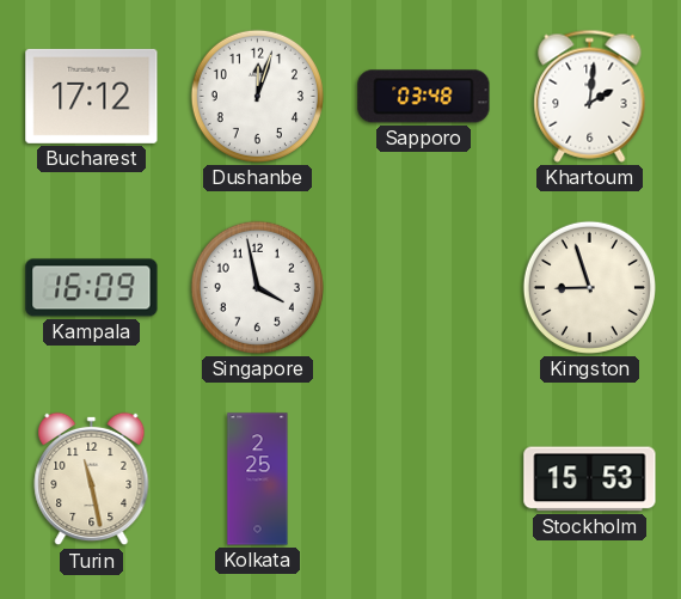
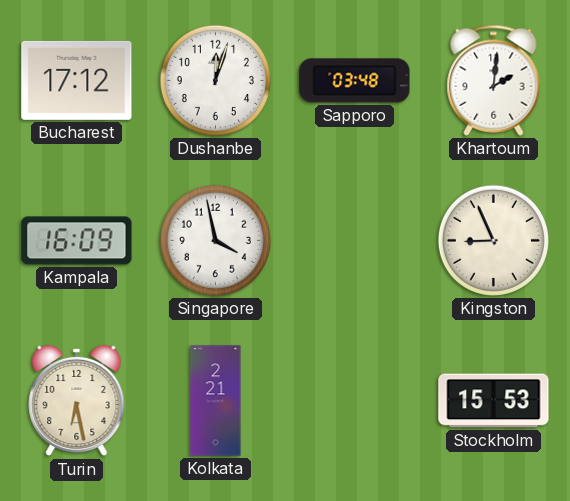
Kingston: 8:57 -> 8:56 (493, 240)
Turin: 11:28 -> 6:28 (77, 401)
Kolkata: 2:25 -> 2:21 (216, 401)
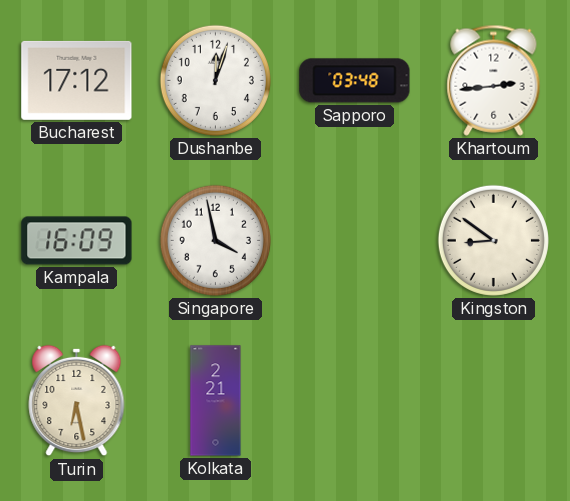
Khartoum: 2:01 -> 2:44 (494, 80)
Kingston: 8:56 -> 8:51 (493, 240)
Stockholm: 15:53 -> none (494, 401)
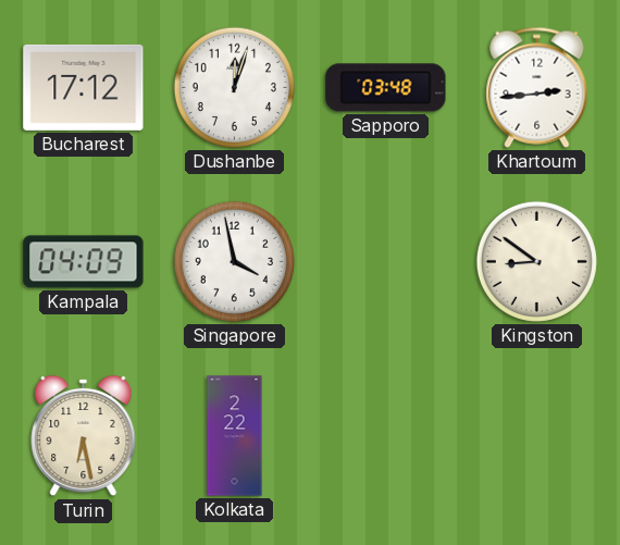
Kampala: 16:09 -> 04:09 (84, 262)
Kolkata: 2:21 -> 2:22 (235, 436)
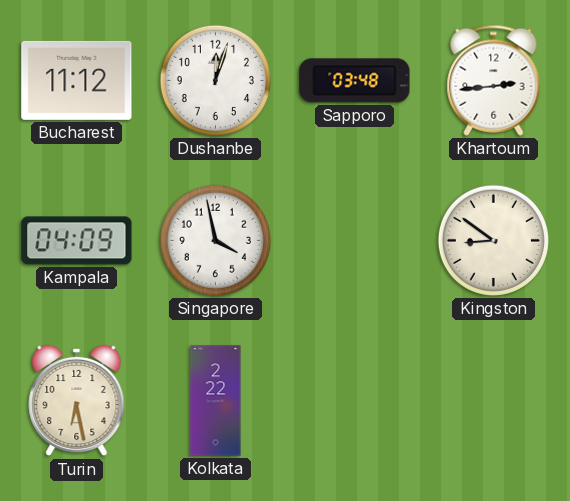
Bucharest: 17:12 -> 11:12 (77, 80)
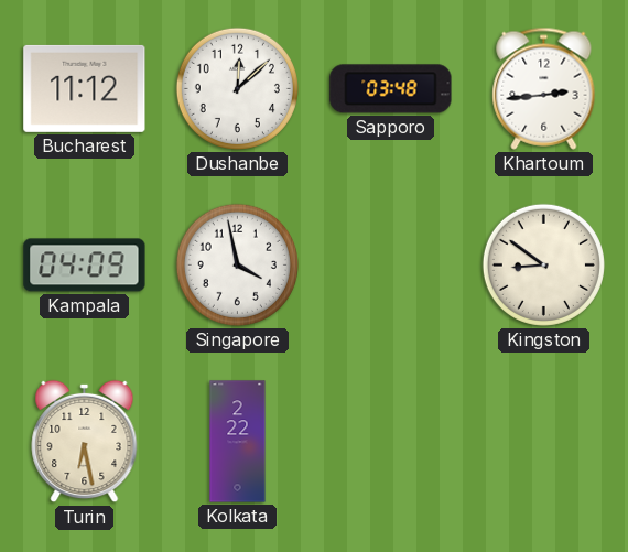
Dushanbe: 12:03 -> 12:08 (237, 88)
